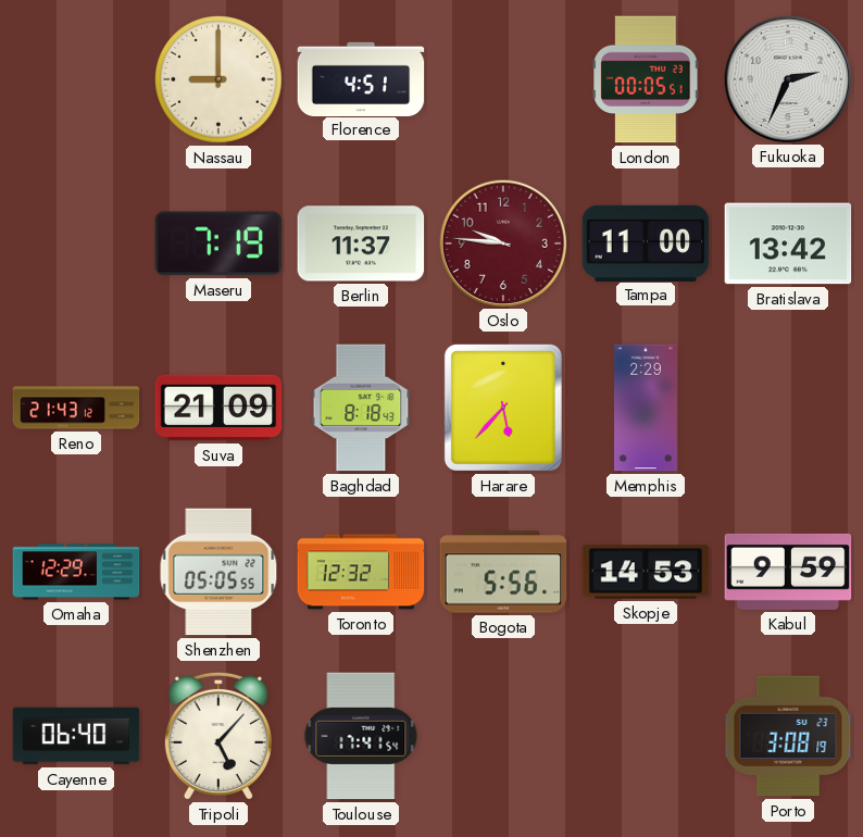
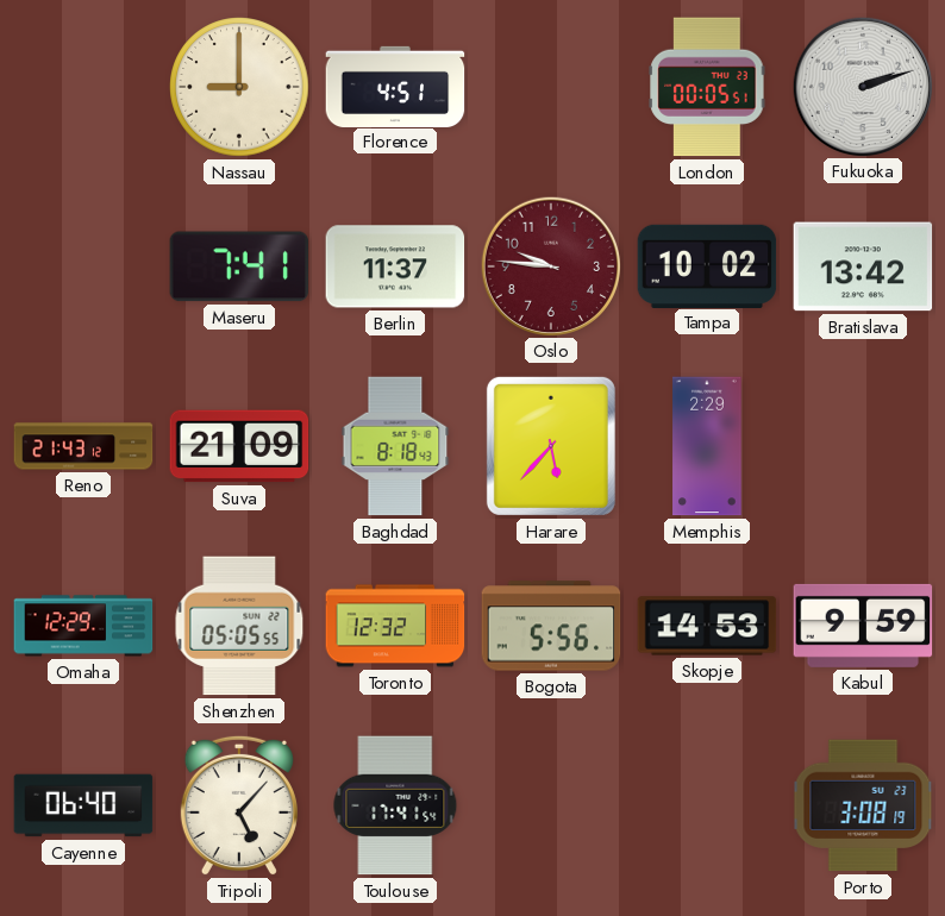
Fukuoka: 2:34 -> 2:12 (862, 86)
Maseru: 7:19 -> 7:41 (239, 266)
Tampa: 11:00 -> 10:02 (707, 265)
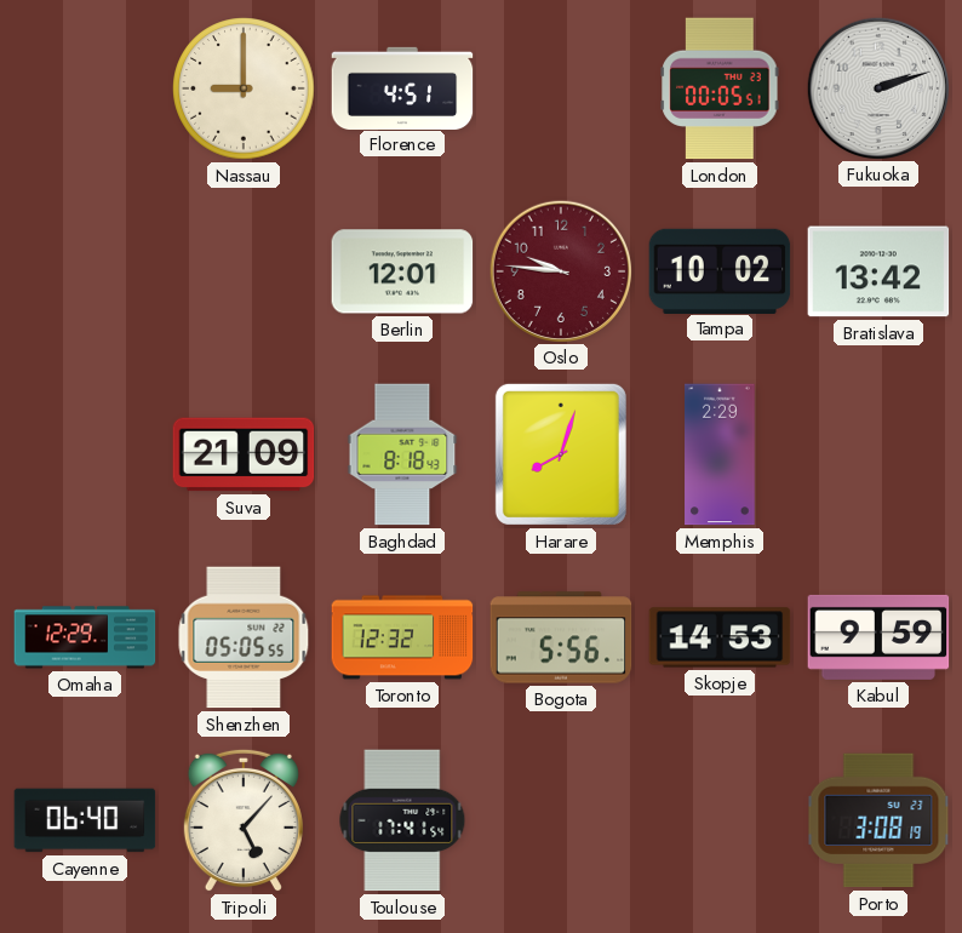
Maseru: 7:41 -> none (239, 266)
Berlin: 11:37 -> 12:01 (402, 271)
Reno: 21:43 -> none (83, 446)
Harare: 5:37 -> 8:03 (561, 454)
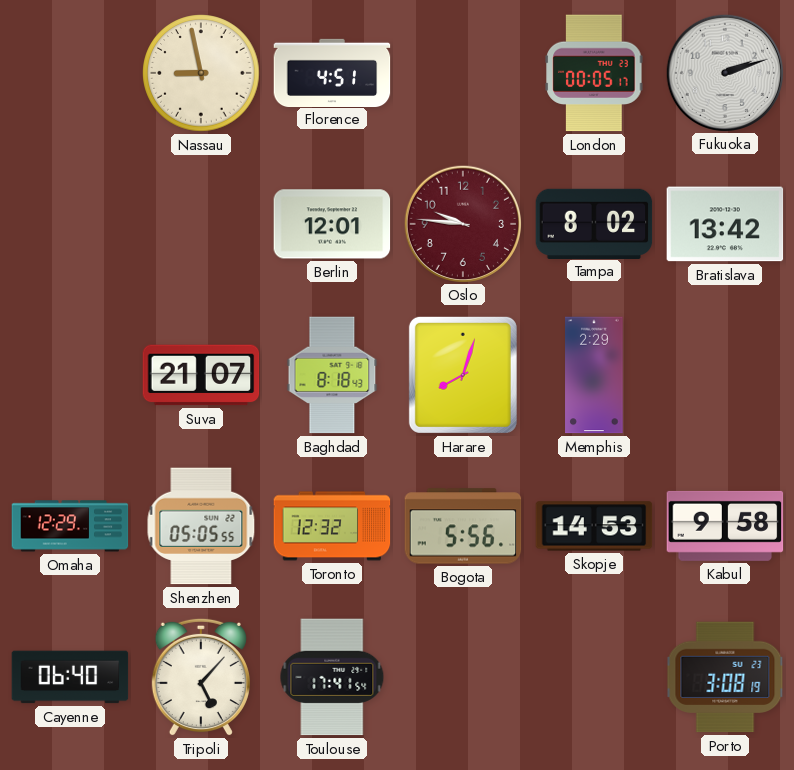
Nassau: 9:00 -> 8:58 (201, 73)
London: 00:05:51 -> 00:05:17 (594, 73)
Tampa: 10:02 -> 8:02 (594, 223)
Suva: 21:09 -> 21:07 (201, 375)
Kabul: 9:59 -> 9:58 (725, 526)
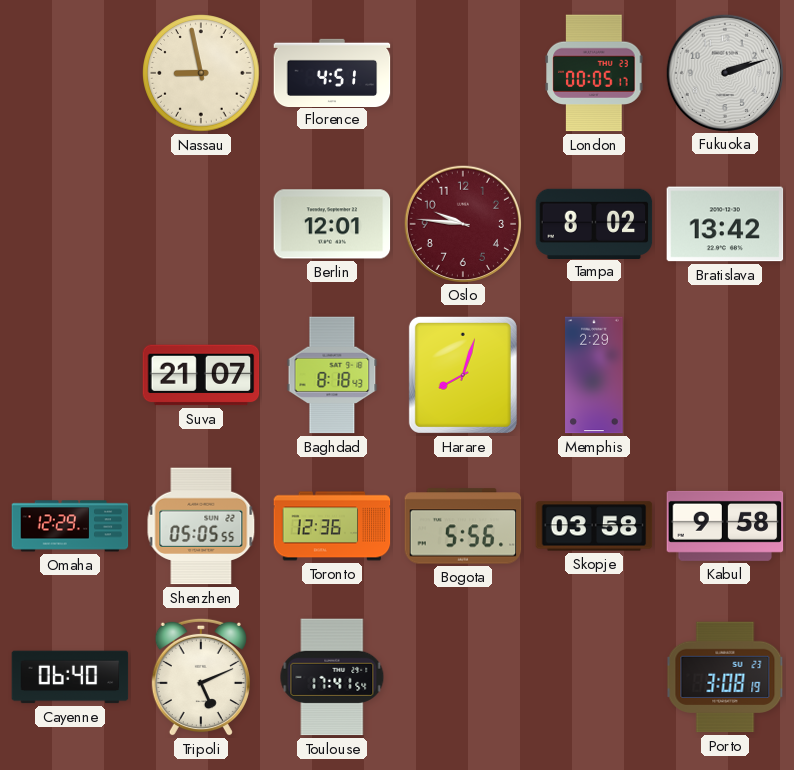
Toronto: 12:32 -> 12:36 (332, 526)
Skopje: 14:53 -> 03:58 (594, 526)
Tripoli: 5:07 -> 5:11 (201, 677)
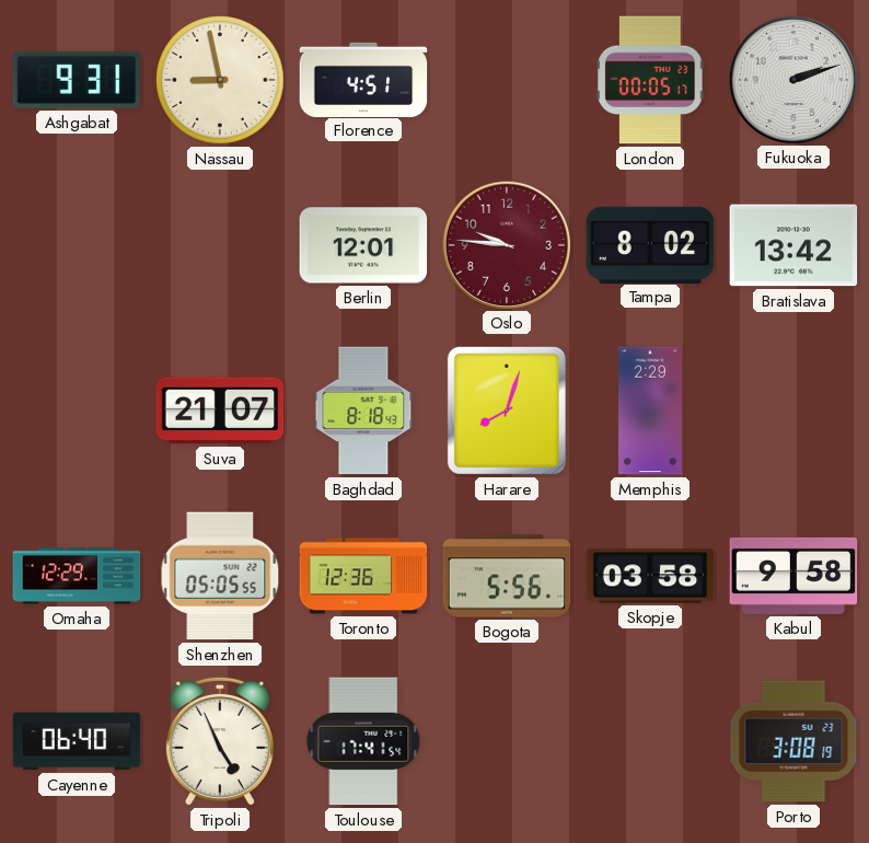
Ashgabat: none -> 9:31 (77, 80)
Tripoli: 5:11 -> 4:56 (220, 741)
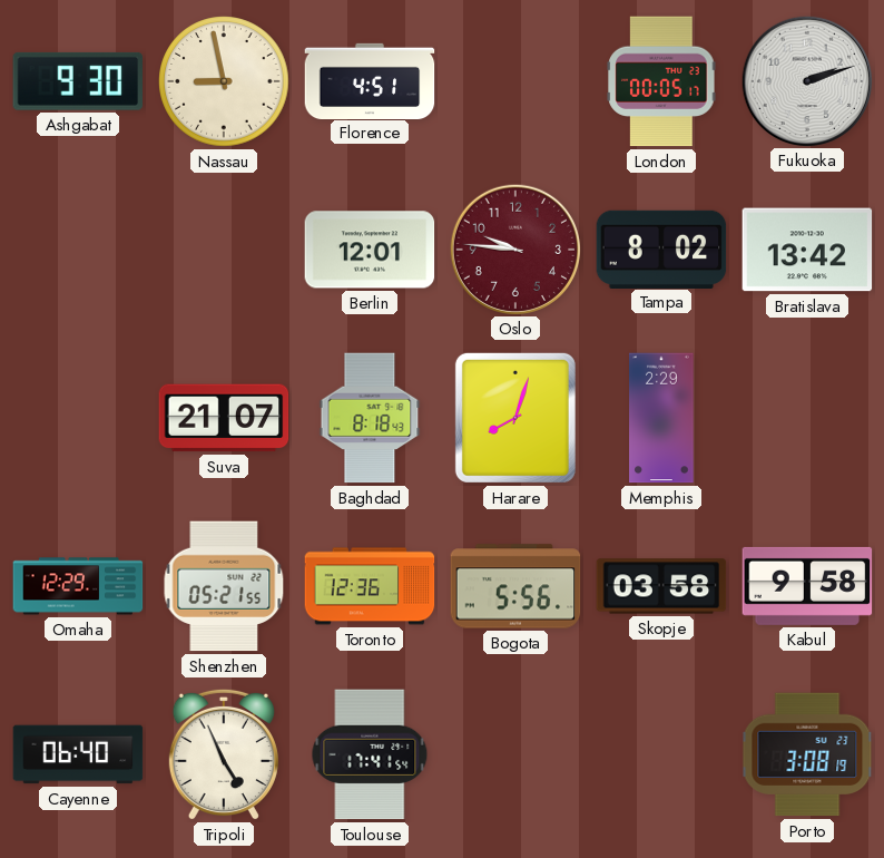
Ashgabat: 9:31 -> 9:30 (78, 81)
Shenzhen: 05:05 -> 05:21 (224, 586)
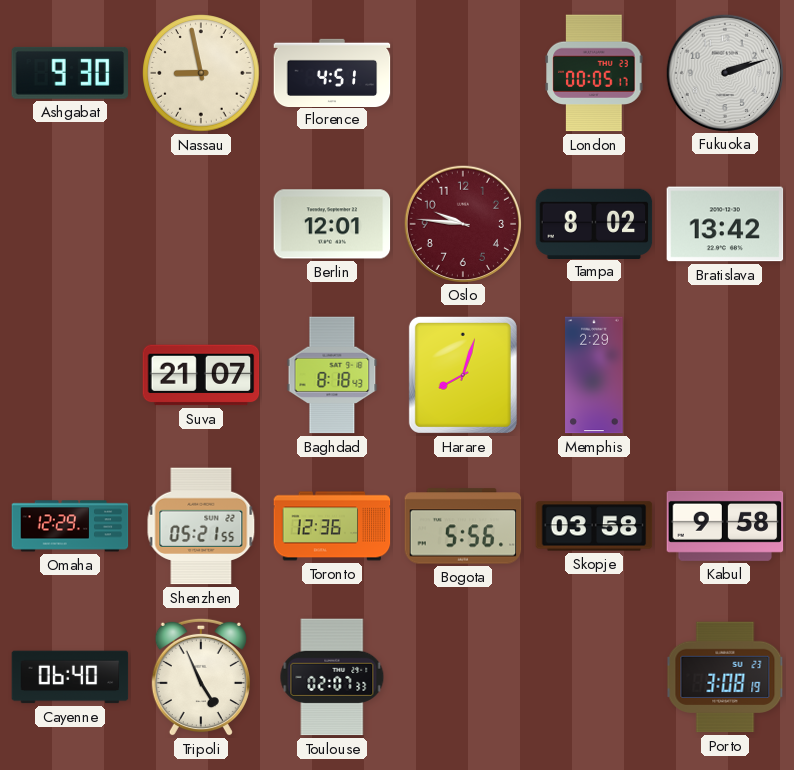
Toulouse: 17:41 -> 02:07 (332, 677)
